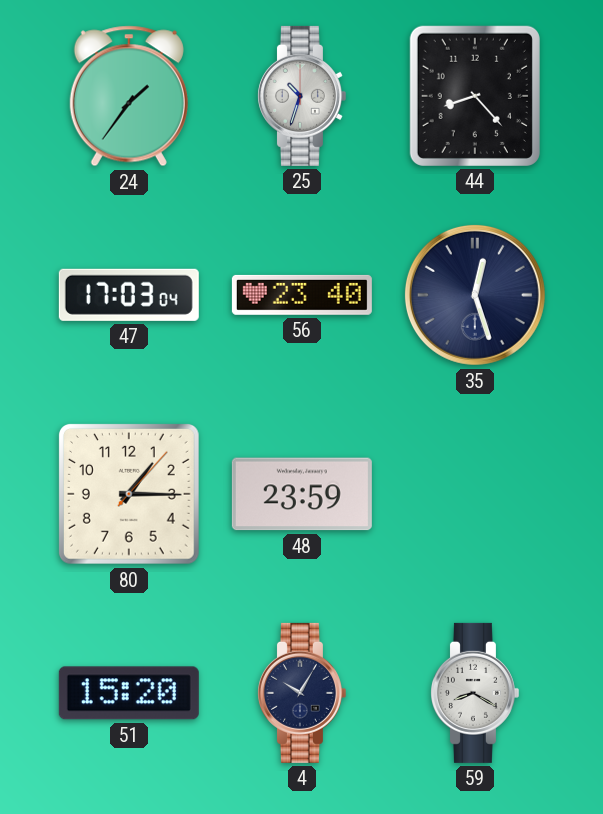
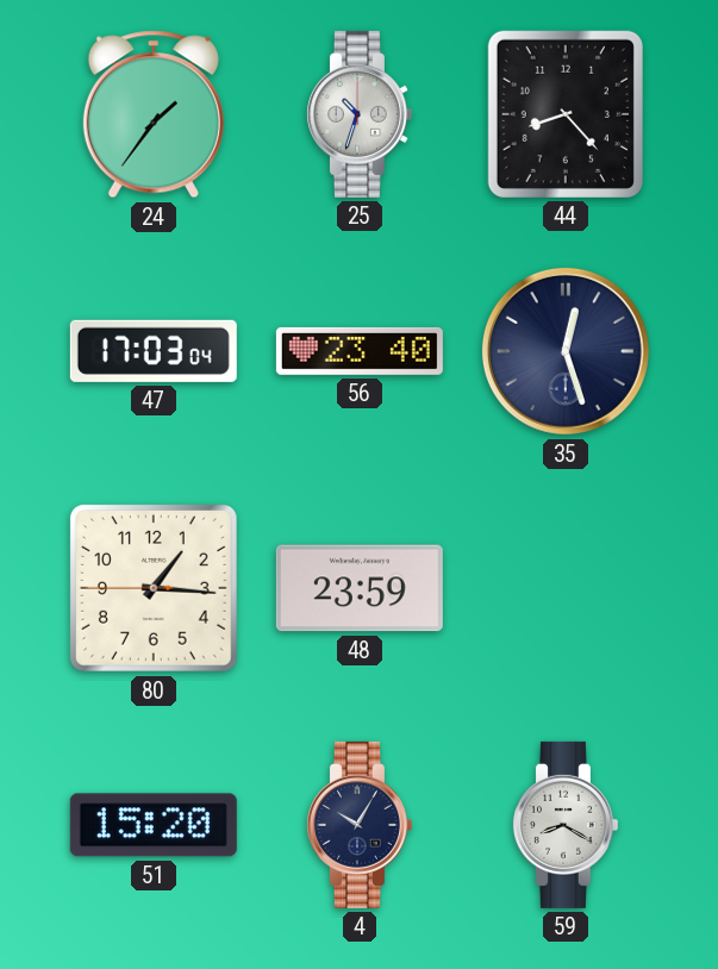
80: 1:15:07 -> 1:15:45 (154, 588)
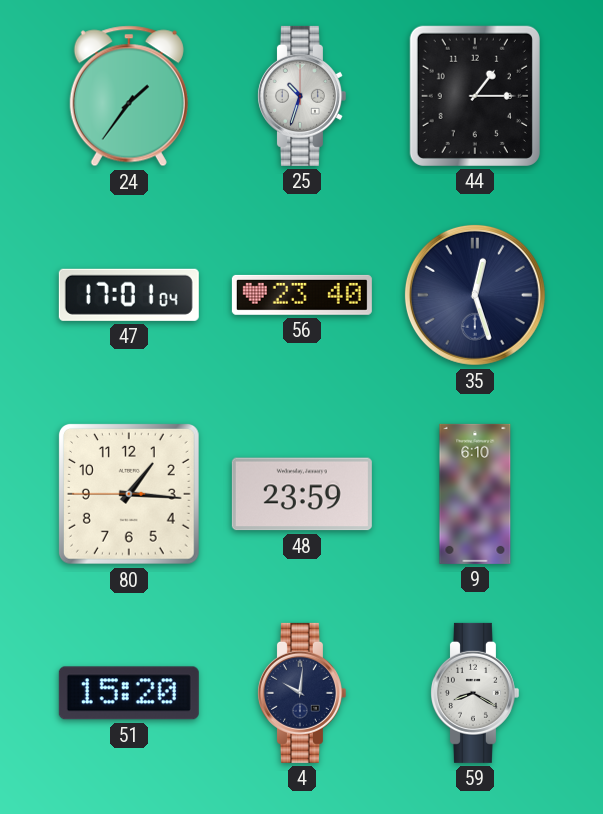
44: 8:23 -> 1:15 (475, 96)
47: 17:03 -> 17:01 (129, 295)
9: none -> 6:10 (475, 494)
4: 10:05 -> 10:01 (301, 693)
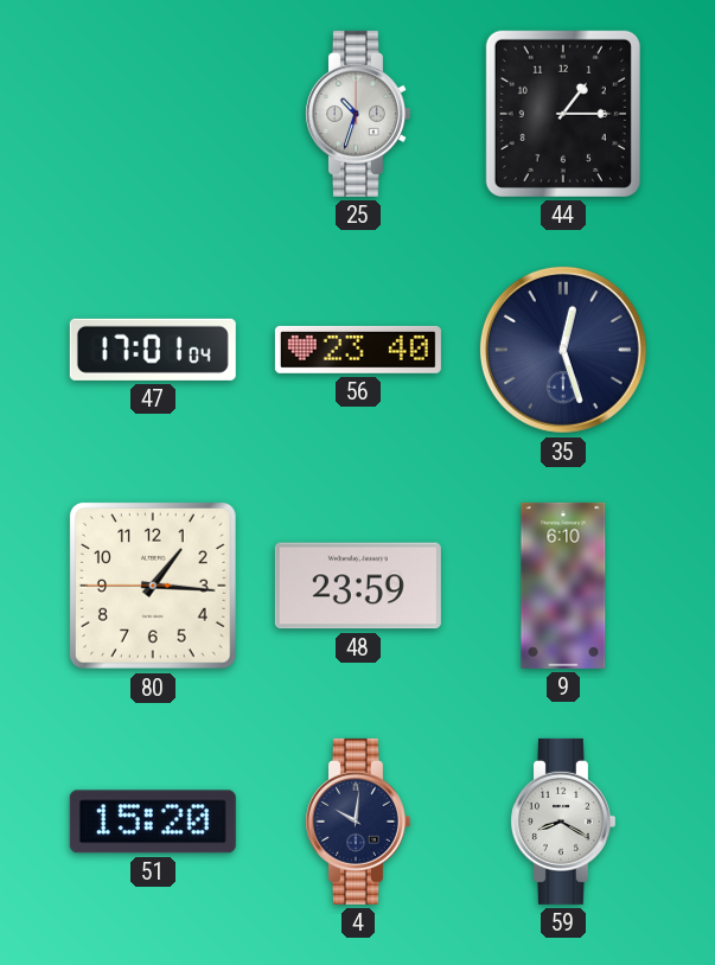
24: 1:36 -> none (129, 96)
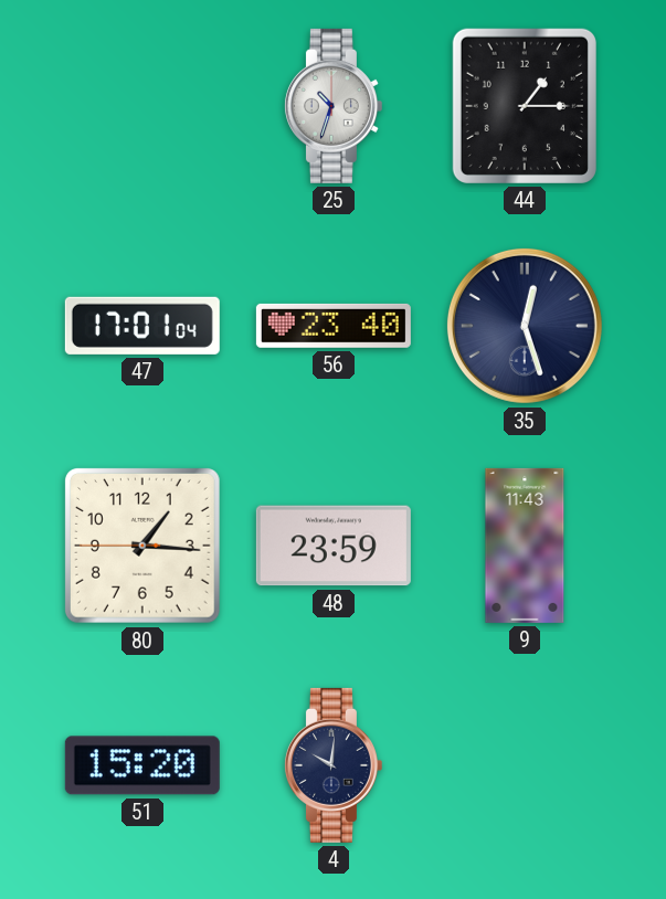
9: 6:10 -> 11:43 (525, 546)
59: 8:20 -> none (562, 822)
